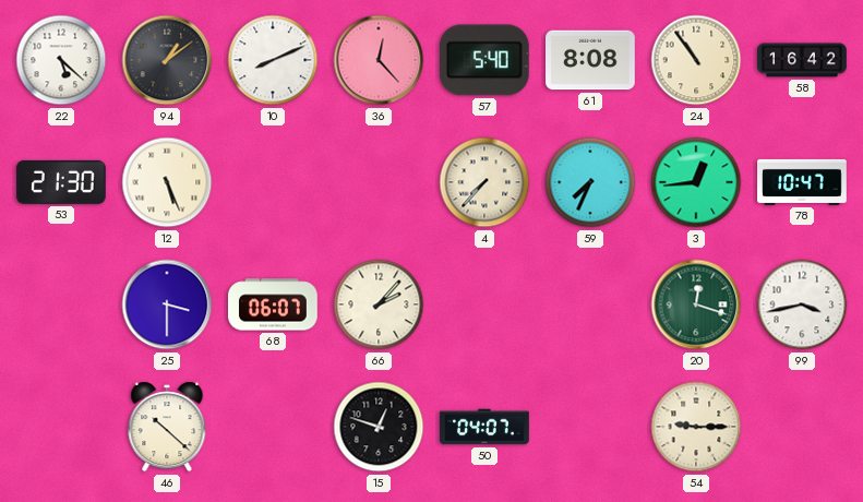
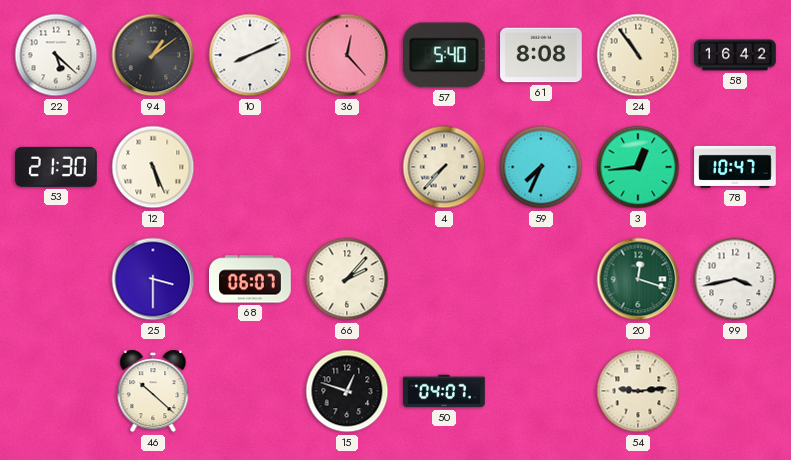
54: 9:15 -> 9:14 (638, 391)
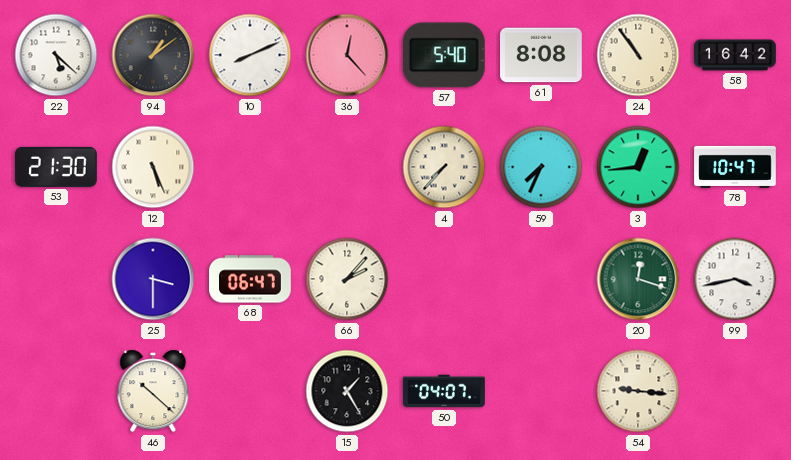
68: 06:07 -> 06:47 (250, 279)
15: 12:48 -> 1:25 (347, 391)
54: 9:14 -> 9:16 (638, 391)
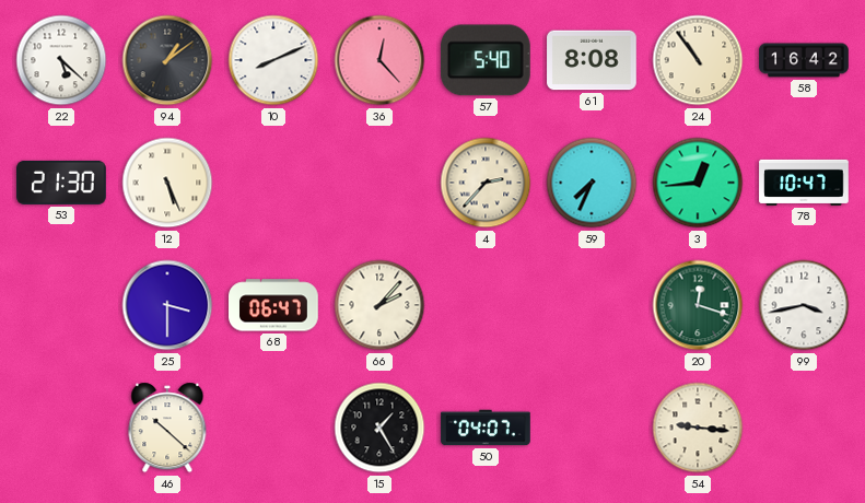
4: 7:37 -> 2:37 (486, 183)
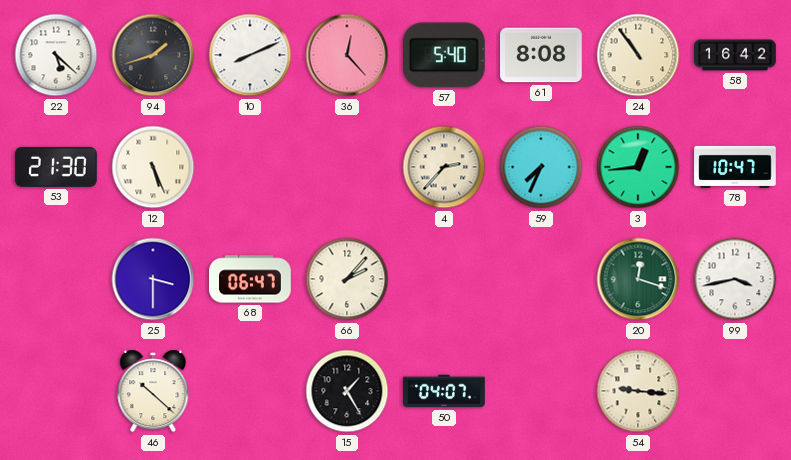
94: 1:09 -> 1:42 (153, 55)
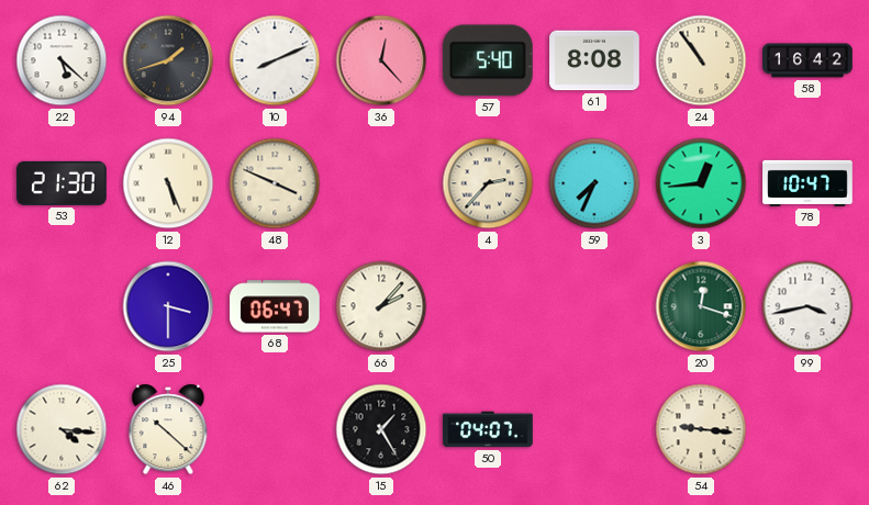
48: none -> 3:49 (275, 183)
62: none -> 4:16 (62, 429)
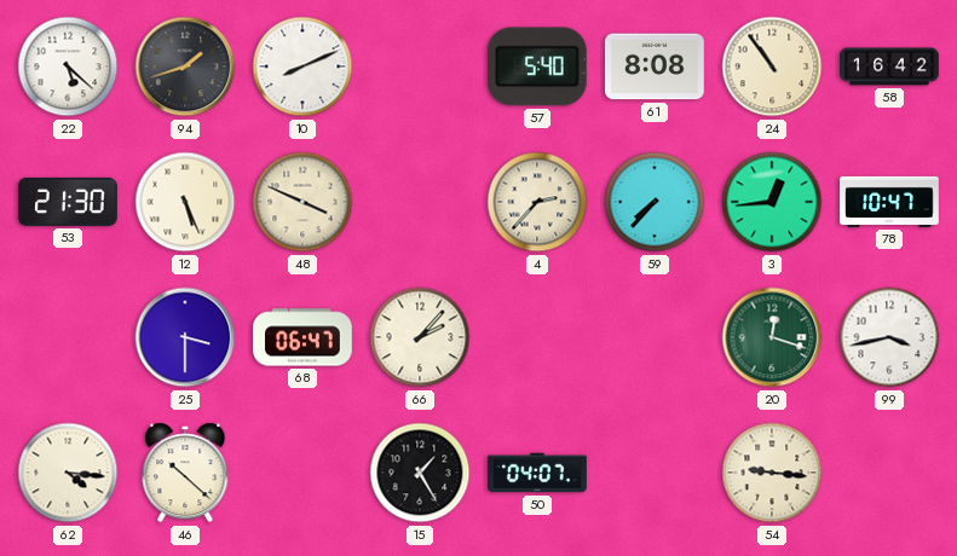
36: 12:23 -> none (381, 60)
59: 7:34 -> 7:37 (655, 202)
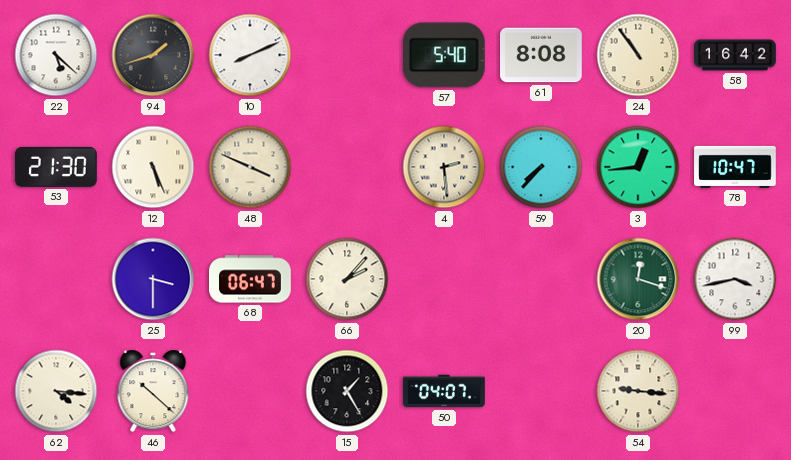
4: 2:37 -> 2:29 (444, 167)
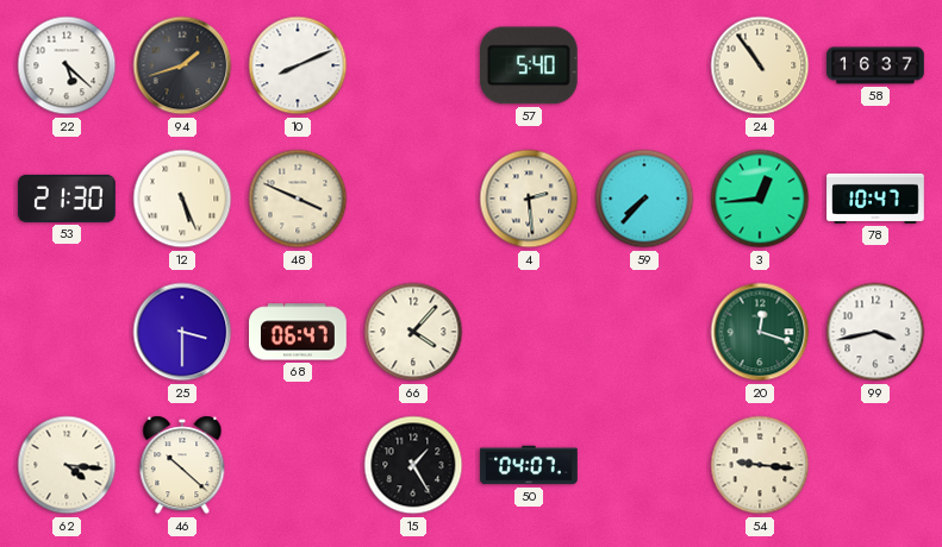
61: 8:08 -> none (541, 55)
58: 16:42 -> 16:37 (875, 65)
66: 2:07 -> 4:07 (413, 332)
